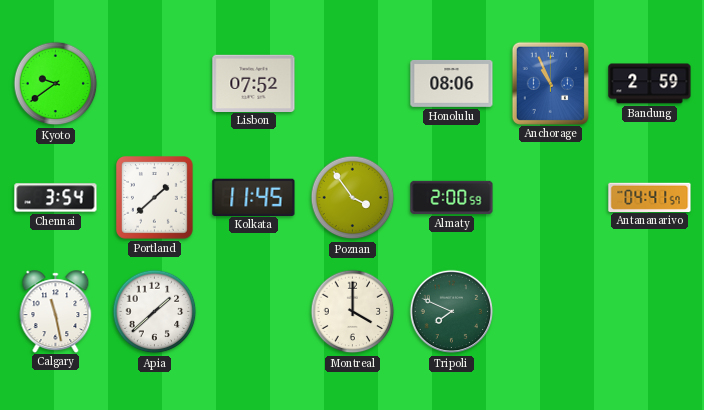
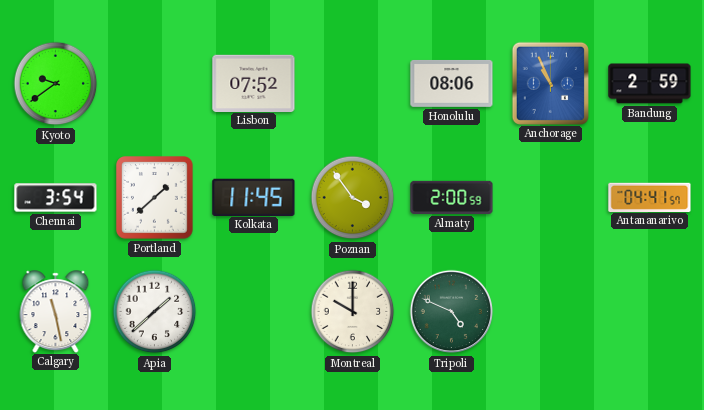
Montreal: 4:00 -> 10:00 (353, 312)
Tripoli: 7:49 -> 4:49 (452, 312)
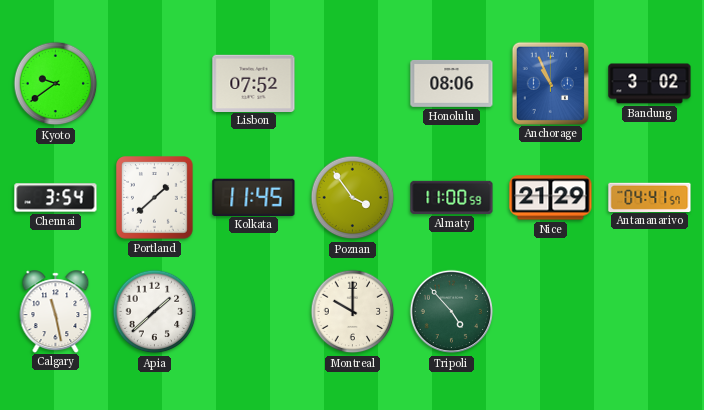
Bandung: 2:59 -> 3:02 (650, 84)
Almaty: 2:00 -> 11:00 (452, 197)
Nice: none -> 21:29 (551, 198)
Tripoli: 4:49 -> 4:53 (452, 312)
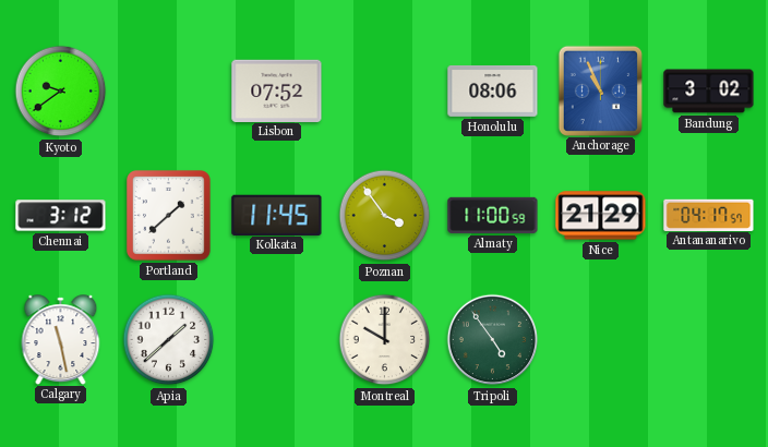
Chennai: 3:54 -> 3:12 (61, 216)
Antananarivo: 04:41 -> 04:17 (709, 215)
Tripoli: 4:53 -> 4:54 (493, 340)
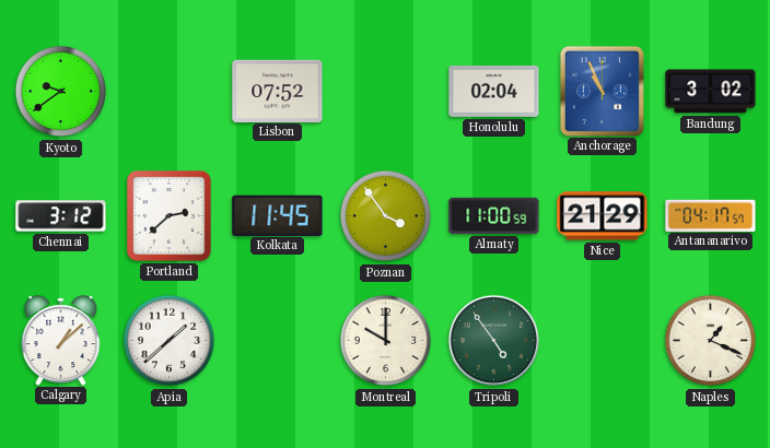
Honolulu: 08:06 -> 02:04 (494, 91)
Portland: 1:38 -> 2:38 (170, 216)
Calgary: 11:28 -> 1:08 (61, 340)
Naples: none -> 1:19 (711, 341)
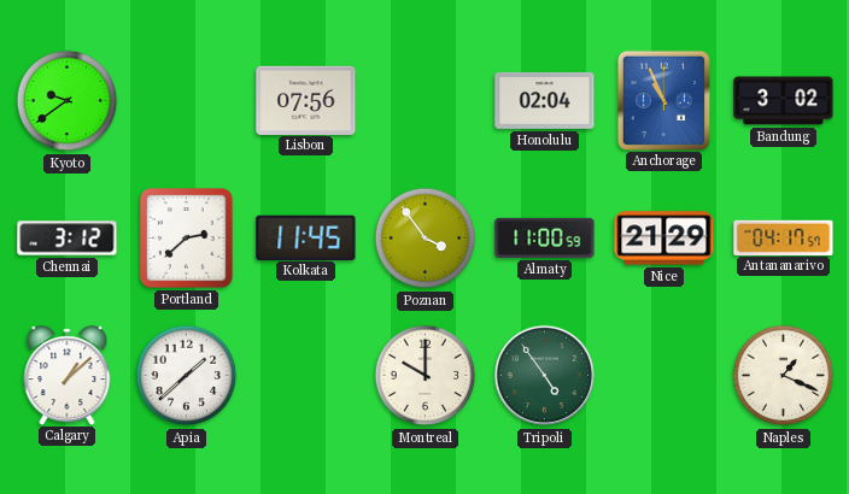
Lisbon: 07:52 -> 07:56 (306, 100)
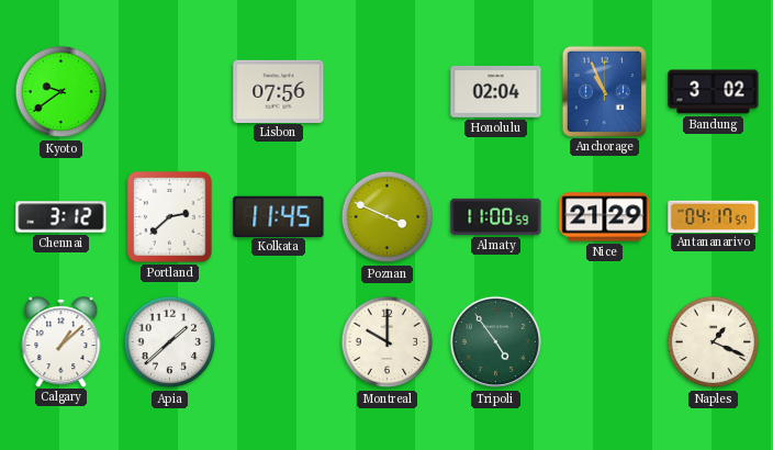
Poznan: 3:54 -> 3:49 (388, 217)
